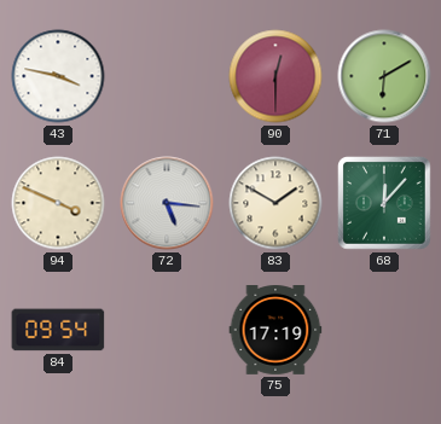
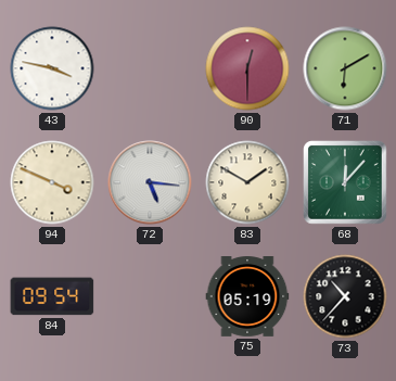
75: 17:19 -> 05:19 (247, 297)
73: none -> 10:37 (345, 296)
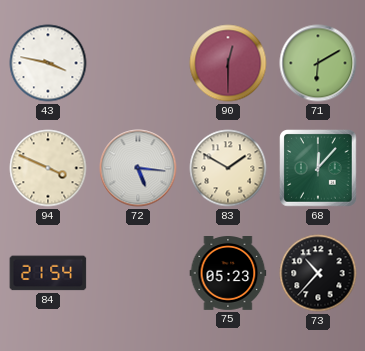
84: 09:54 -> 21:54 (48, 273)
75: 05:19 -> 05:23 (228, 274)
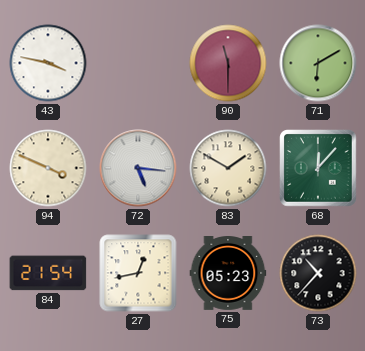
90: 12:30 -> 11:30 (228, 63)
27: none -> 12:43 (138, 273)
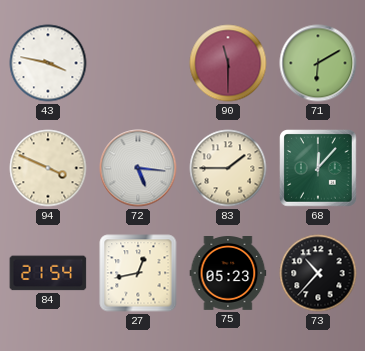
83: 1:50 -> 1:45 (228, 168)
